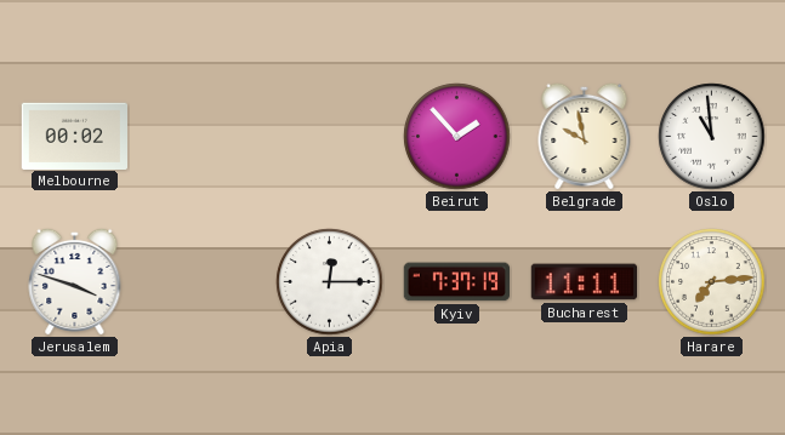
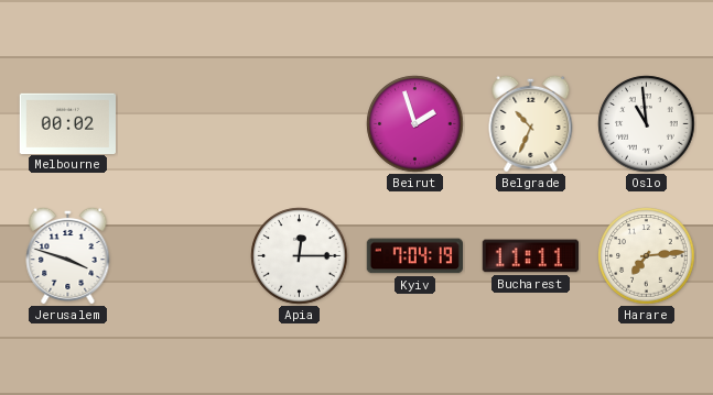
Beirut: 1:53 -> 1:57 (415, 124)
Belgrade: 9:58 -> 10:34 (531, 123)
Kyiv: 7:37 -> 7:04 (414, 256)
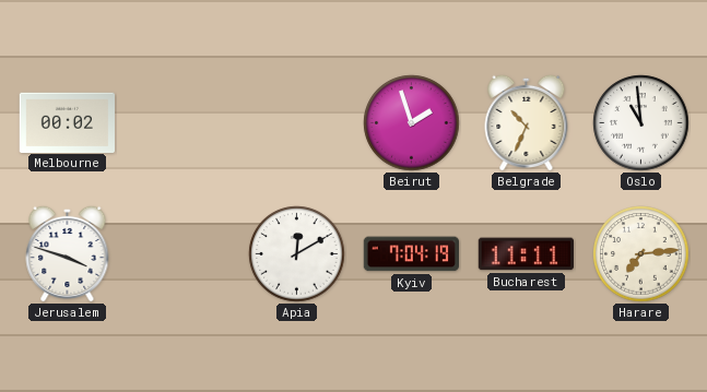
Apia: 12:15 -> 12:10 (297, 254)
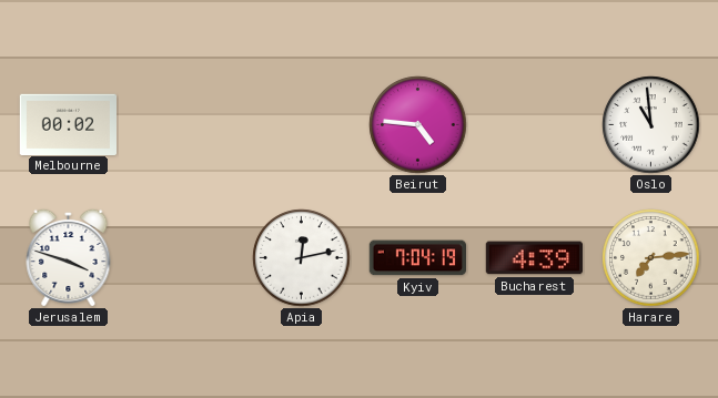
Beirut: 1:57 -> 4:46 (418, 125)
Belgrade: 10:34 -> none (527, 122)
Apia: 12:10 -> 12:13 (302, 258)
Bucharest: 11:11 -> 4:39 (534, 258)
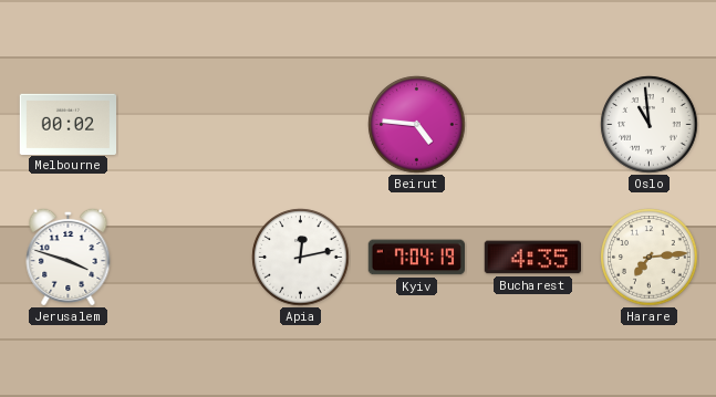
Bucharest: 4:39 -> 4:35 (532, 258)
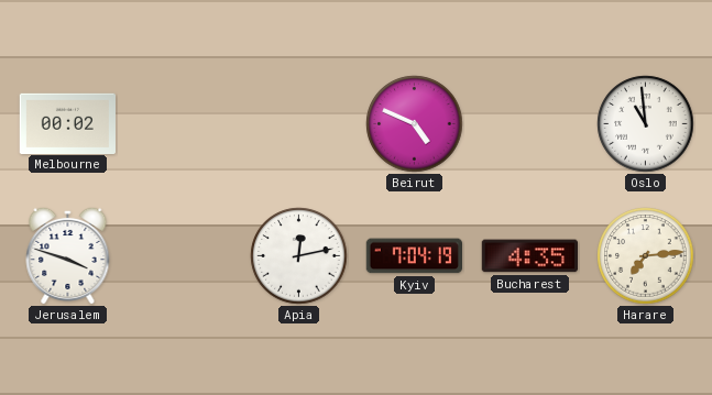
Beirut: 4:46 -> 4:49 (415, 124)
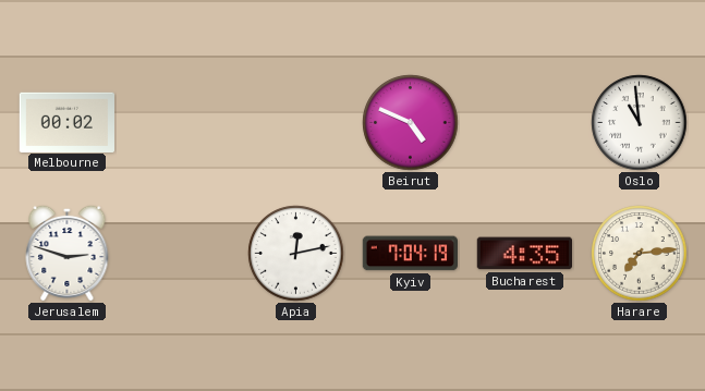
Jerusalem: 3:48 -> 2:48 (68, 253)
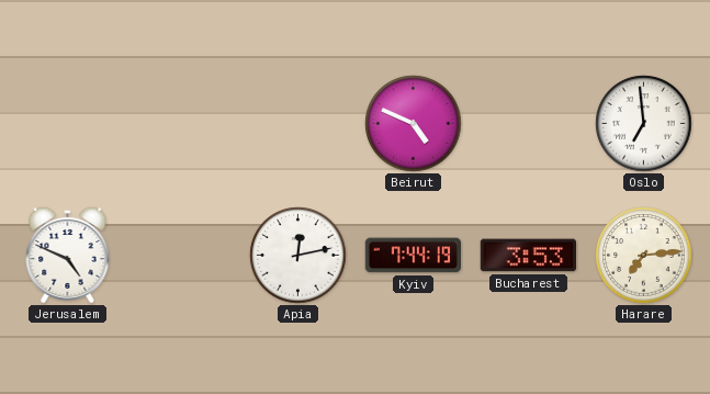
Melbourne: 00:02 -> none (66, 122)
Oslo: 10:59 -> 6:59 (644, 124)
Jerusalem: 2:48 -> 4:49 (68, 255)
Kyiv: 7:04 -> 7:44 (413, 256)
Bucharest: 4:35 -> 3:53 (528, 256)
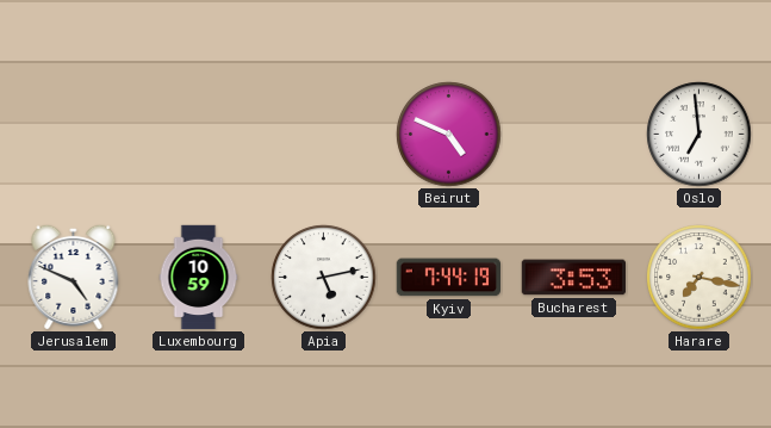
Luxembourg: none -> 10:59 (199, 278)
Apia: 12:13 -> 5:13 (324, 278)
Harare: 7:14 -> 7:17 (700, 278)
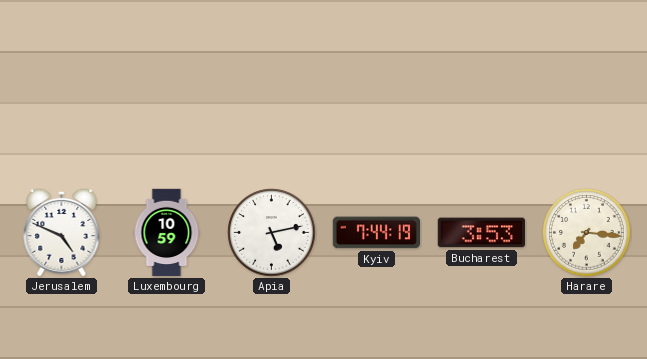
Beirut: 4:49 -> none (449, 135)
Oslo: 6:59 -> none (700, 135)
Harare: 7:17 -> 7:16 (587, 233)
